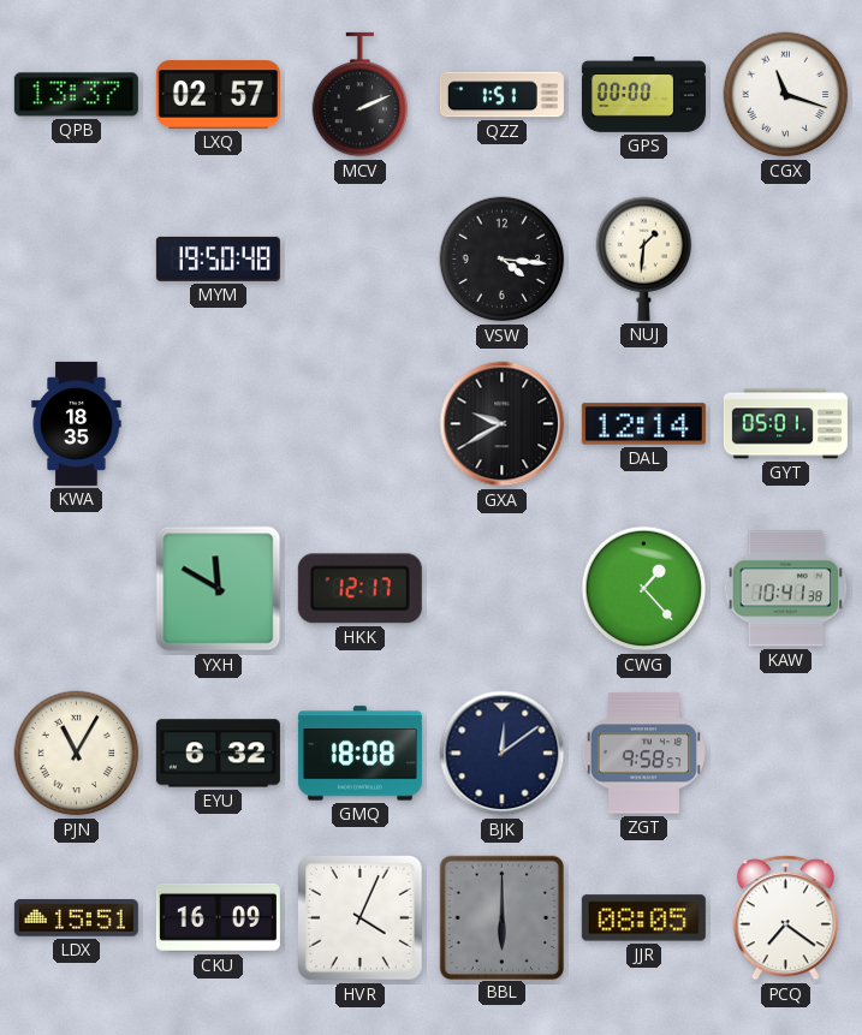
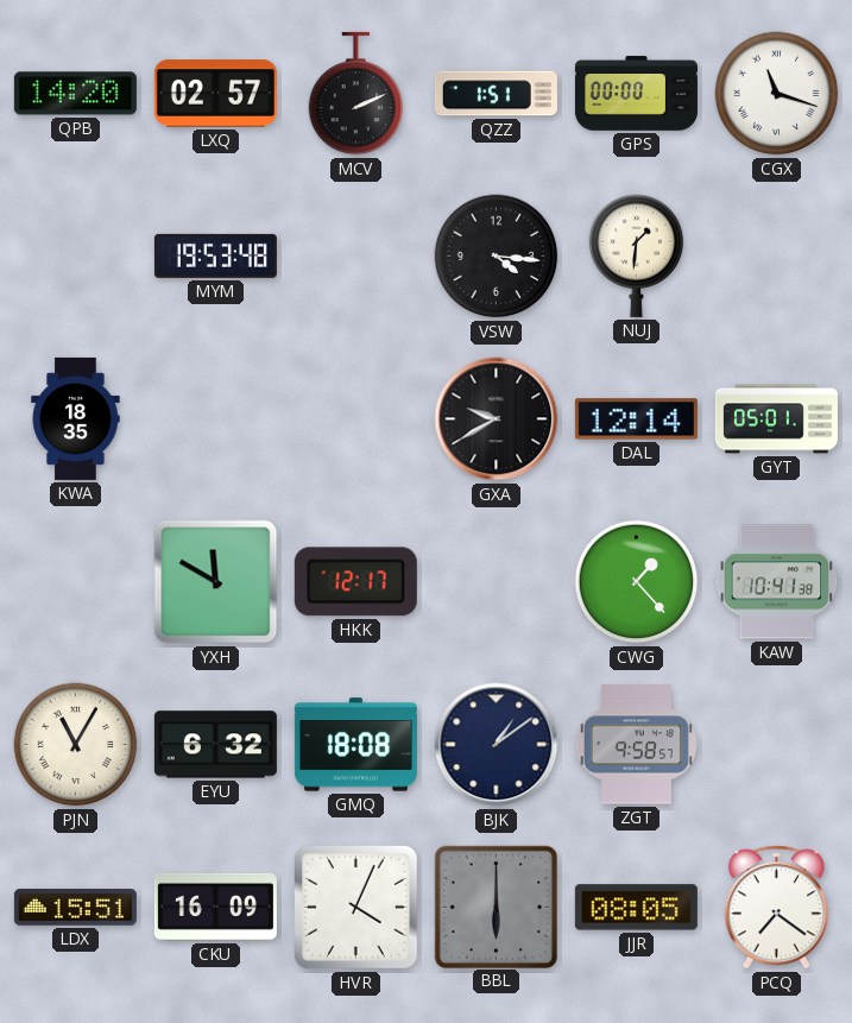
QPB: 13:37 -> 14:20 (75, 94)
MYM: 19:50 -> 19:53 (215, 255)
BJK: 12:09 -> 1:09 (497, 745)
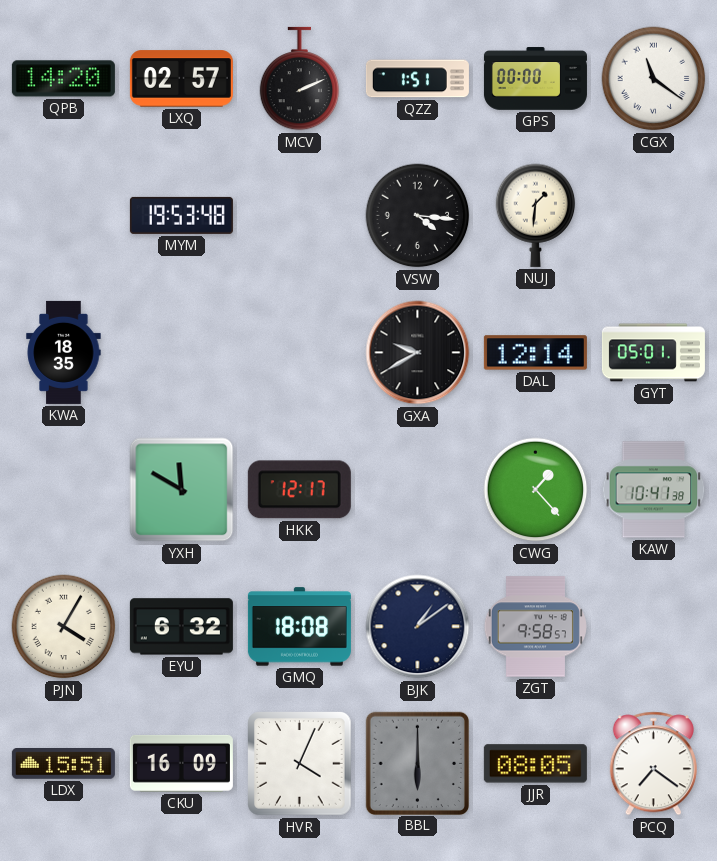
CGX: 11:18 -> 11:21 (654, 79)
PJN: 11:05 -> 4:05 (64, 627)
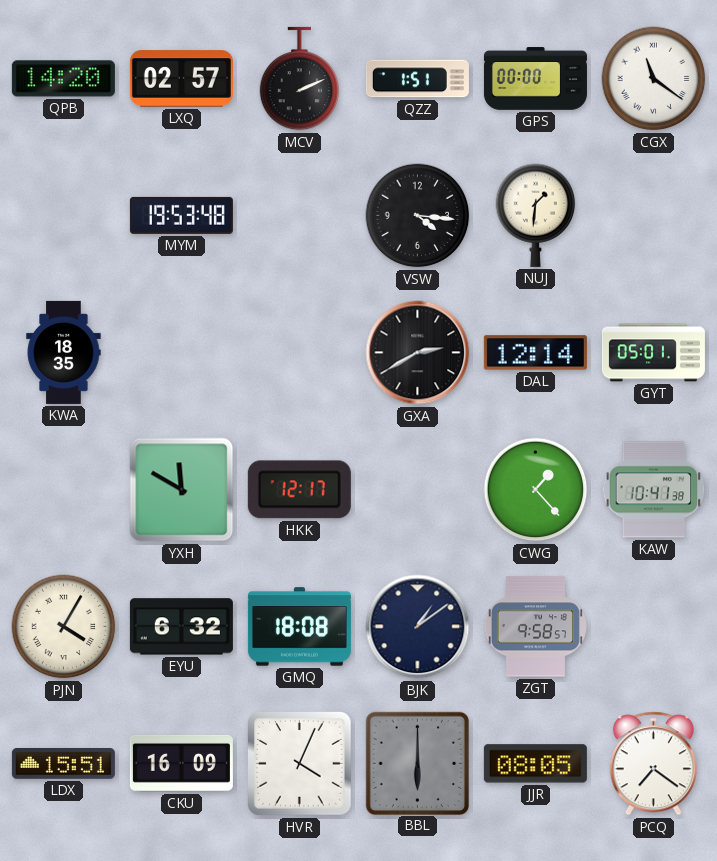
GXA: 9:40 -> 2:40 (418, 353)
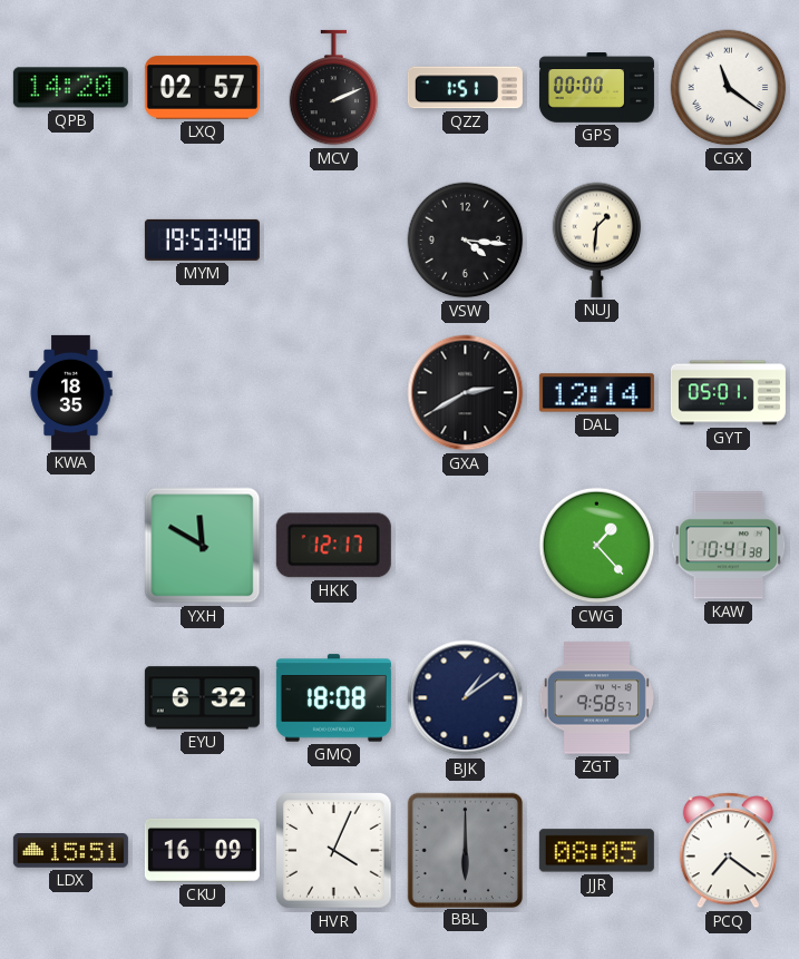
PJN: 4:05 -> none (64, 627)
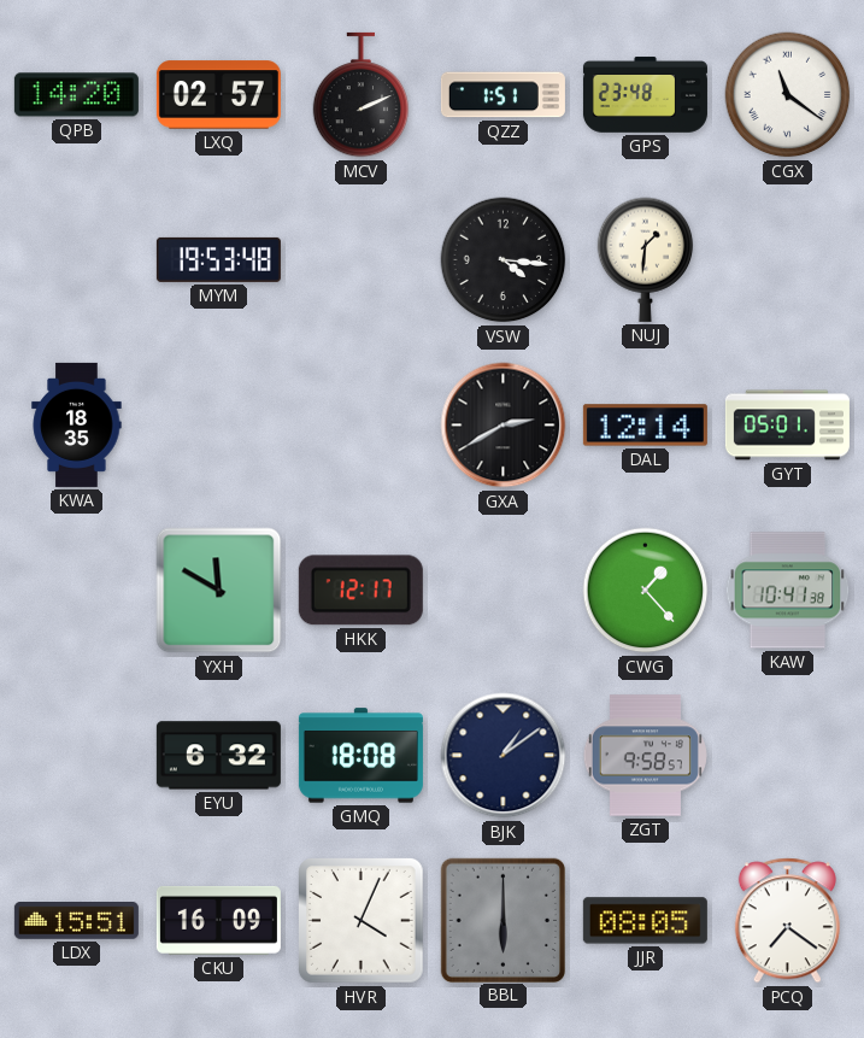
GPS: 00:00 -> 23:48 (645, 95)
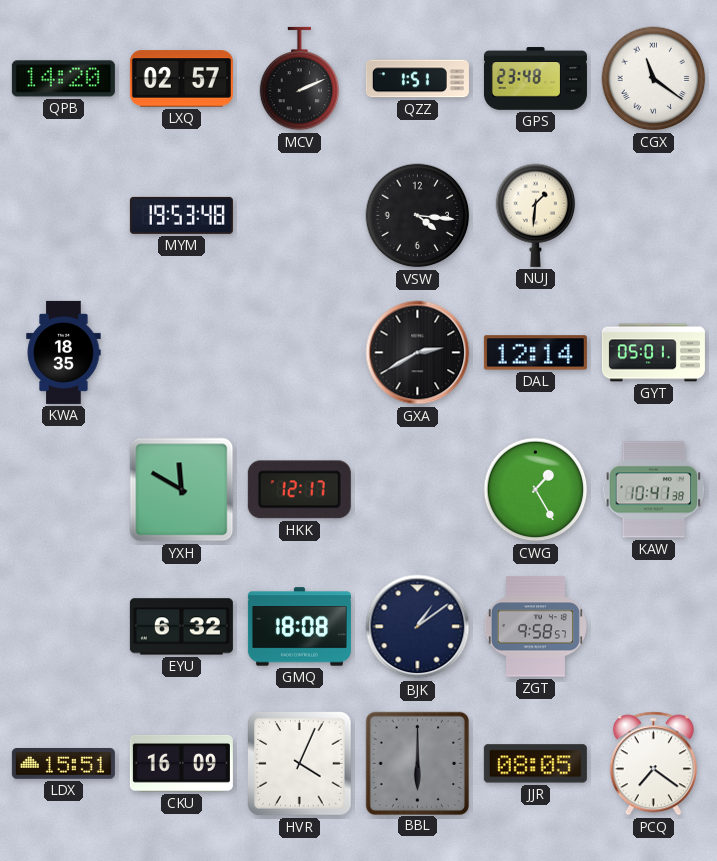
CWG: 1:23 -> 1:25 (536, 490)
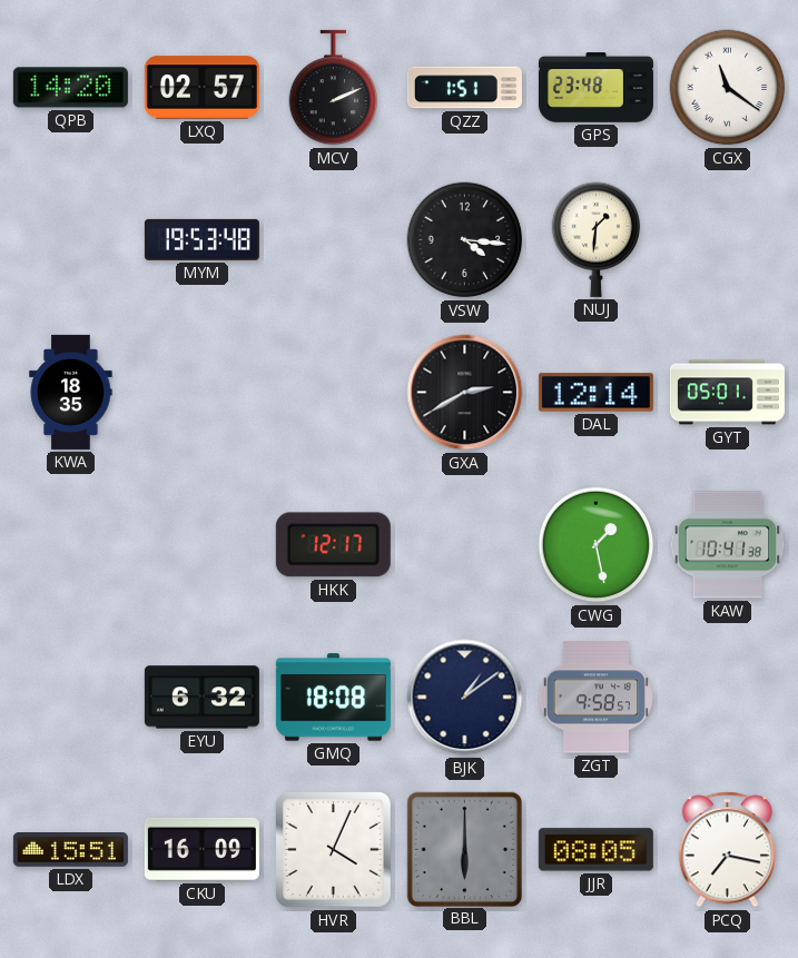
YXH: 11:50 -> none (182, 490)
CWG: 1:25 -> 1:28 (597, 545)
PCQ: 7:21 -> 7:17 (727, 850)
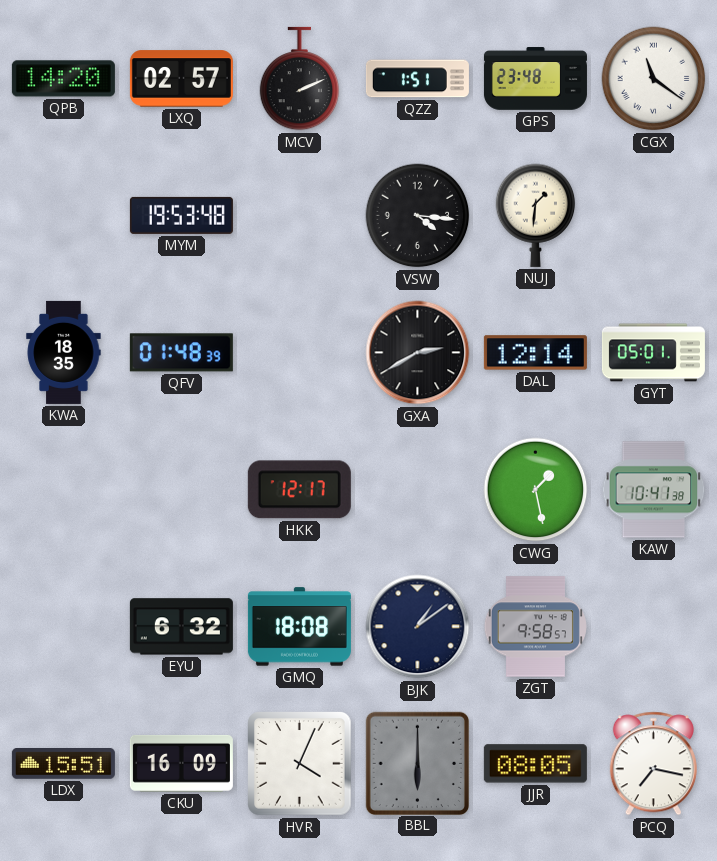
QFV: none -> 01:48 (181, 353)
